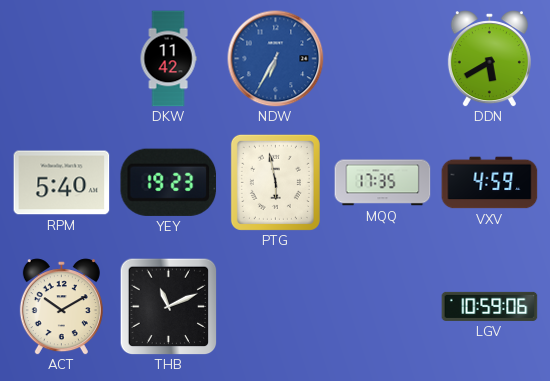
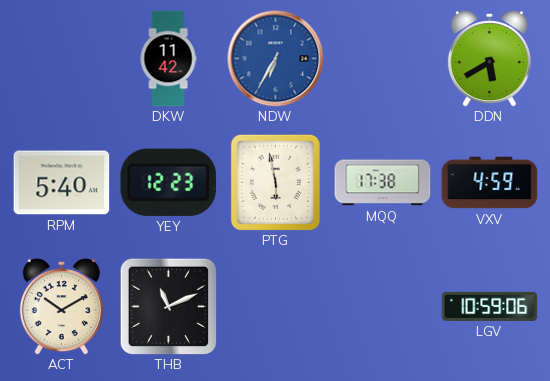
YEY: 19:23 -> 12:23 (169, 182)
MQQ: 17:35 -> 17:38 (383, 183)
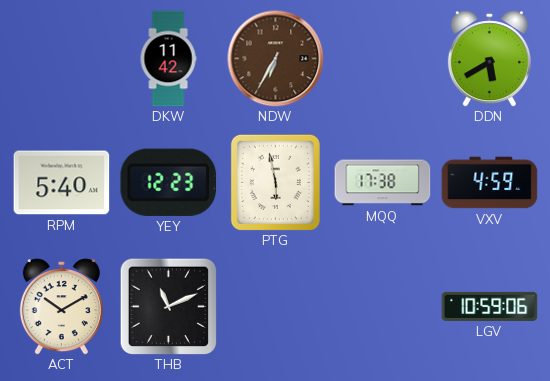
NDW dial: blue -> brown (276, 59)
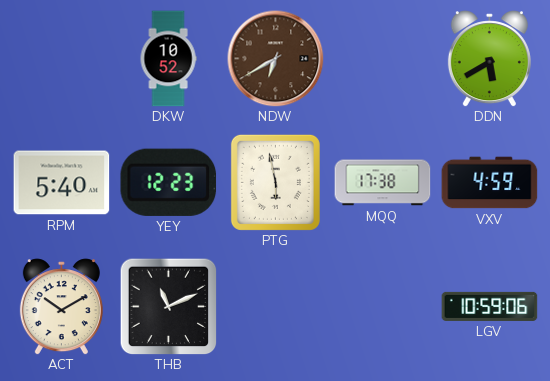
DKW: 11:42 -> 10:52 (168, 59)
NDW: 6:35 -> 6:40 (276, 59)
